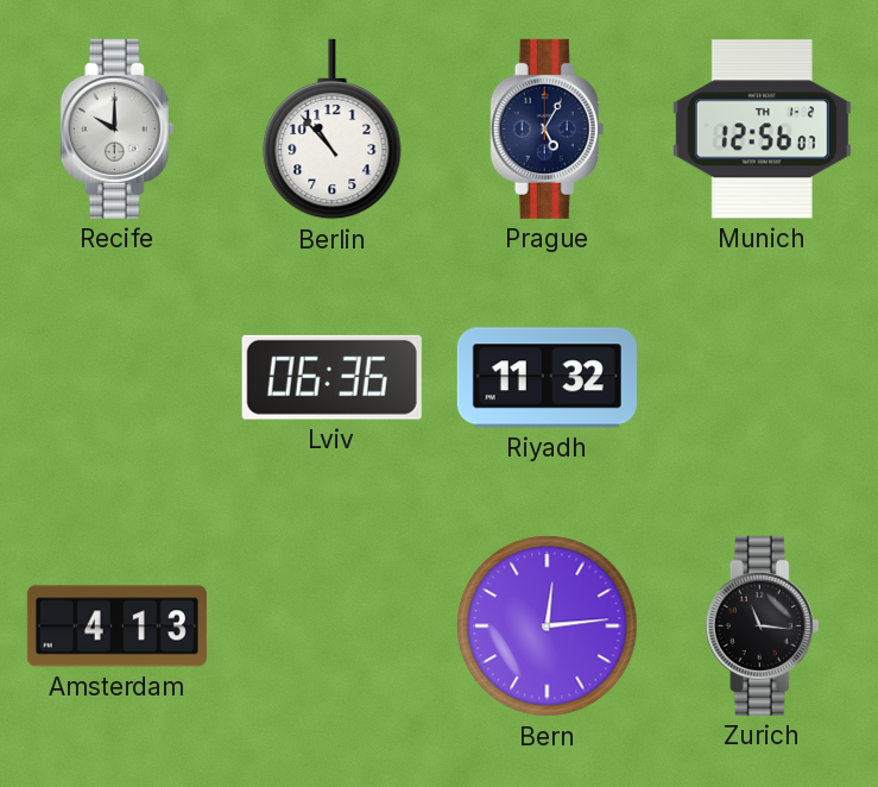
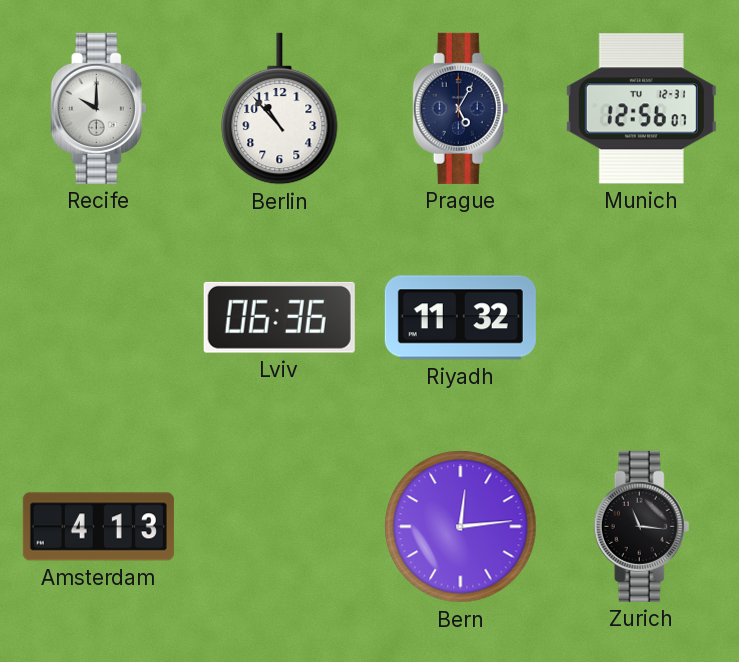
Munich date: TH 1-2 -> TU 12-31 (641, 109)
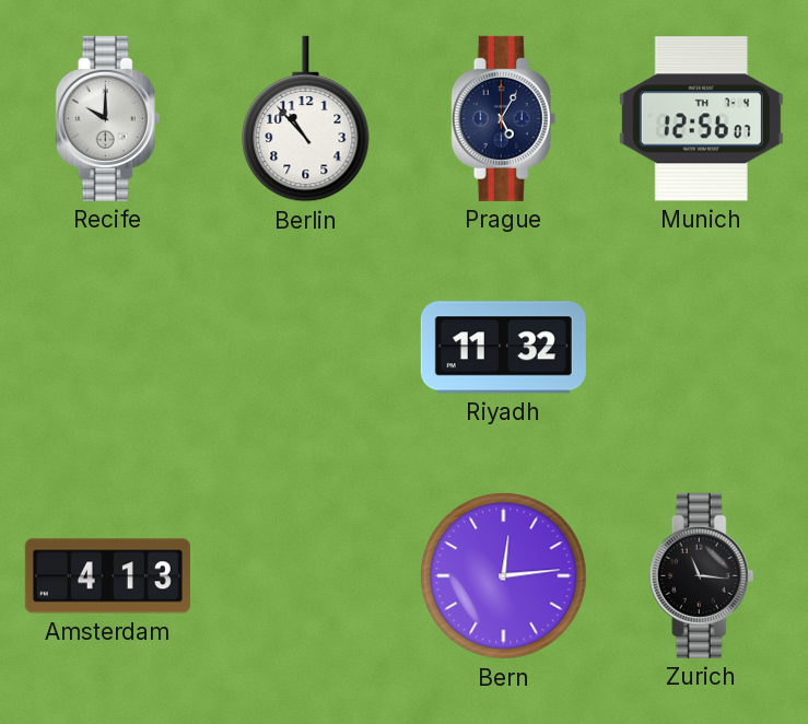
Munich date: TU 12-31 -> TH 7-4 (701, 119)
Lviv: 06:36 -> none (279, 317)
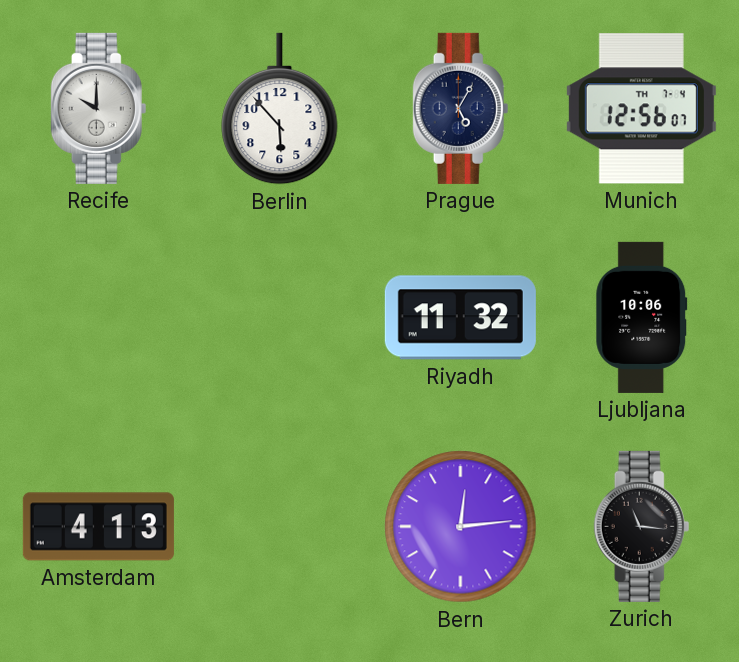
Berlin: 10:53 -> 5:53 (280, 109)
Ljubljana: none -> 10:06 (642, 317)
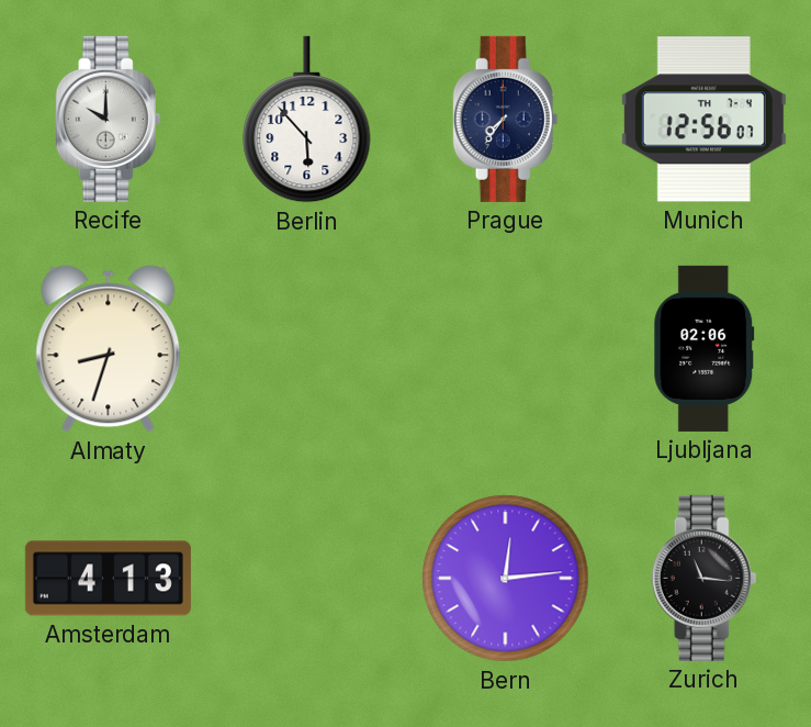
Prague: 5:05 -> 7:36 (506, 119)
Almaty: none -> 8:33 (109, 349)
Riyadh: 11:32 -> none (460, 318)
Ljubljana: 10:06 -> 02:06 (705, 348)
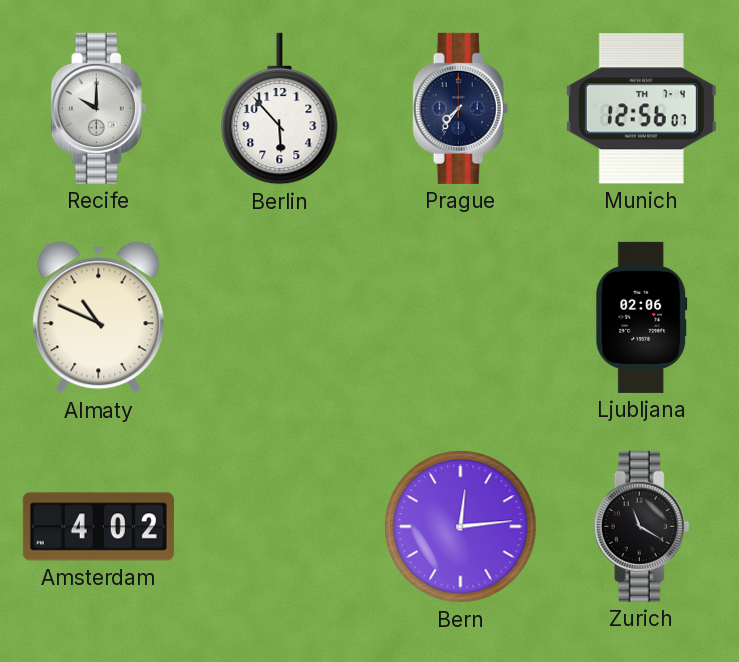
Almaty: 8:33 -> 10:49 (99, 318)
Amsterdam: 4:13 -> 4:02 (98, 527)
Zurich: 11:16 -> 11:20 (642, 526)
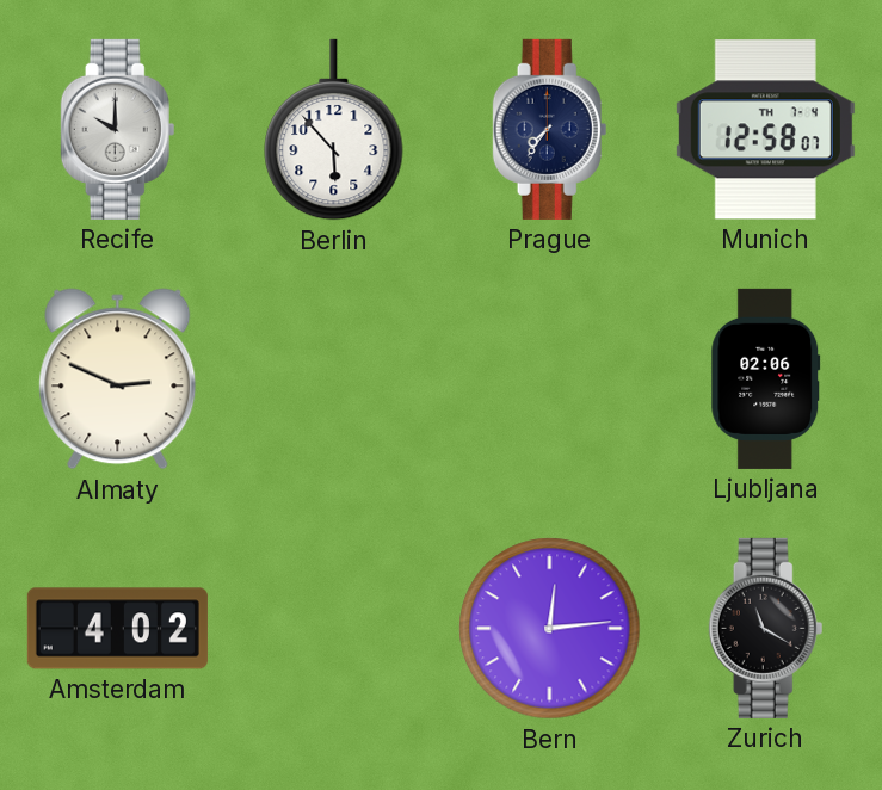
Munich: 12:56 -> 12:58 (765, 130)
Almaty: 10:49 -> 2:49 (118, 379)
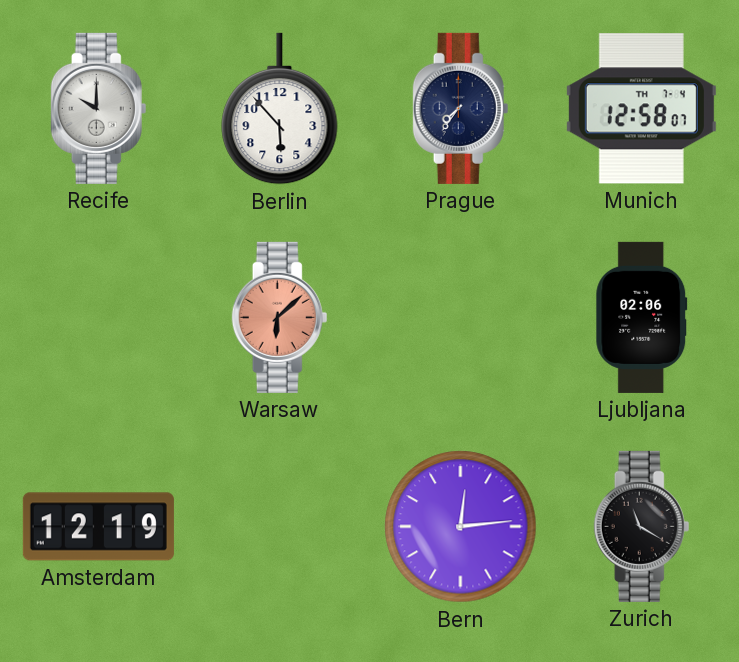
Almaty: 2:49 -> none (118, 379)
Warsaw: none -> 6:08 (280, 317)
Amsterdam: 4:02 -> 12:19 (98, 527)
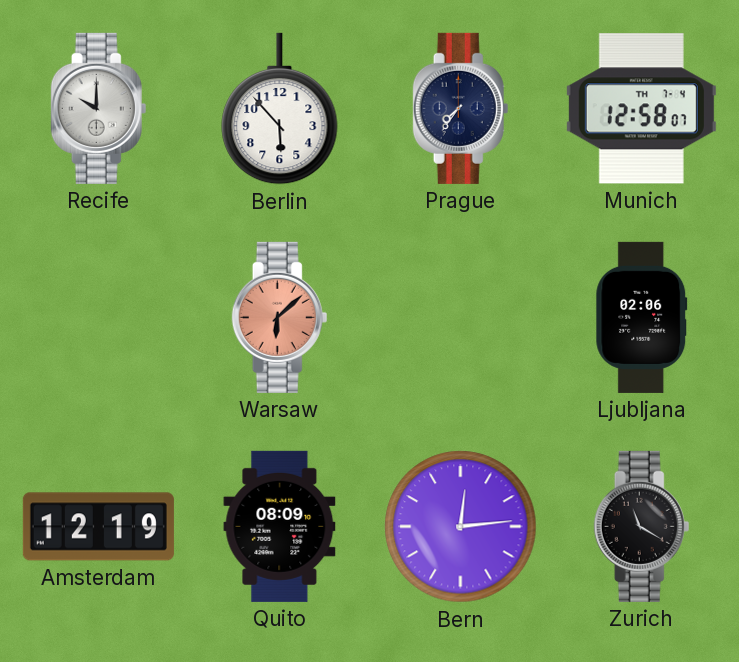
Quito: none -> 08:09 (280, 526)
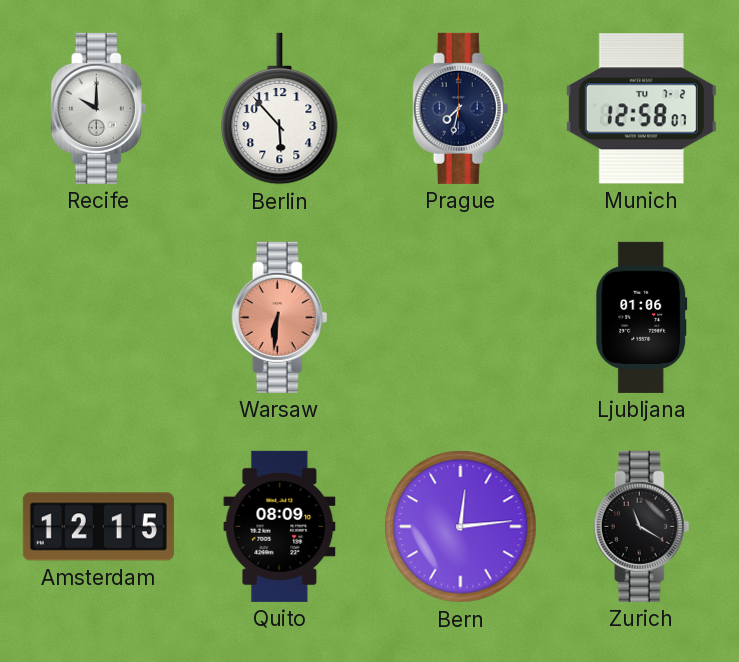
Prague: 7:36 -> 7:32 (461, 108)
Munich date: TH 7-4 -> TU 7-2 (641, 109)
Warsaw: 6:08 -> 6:31 (280, 317)
Ljubljana: 02:06 -> 01:06 (642, 317)
Amsterdam: 12:19 -> 12:15 (98, 527)
